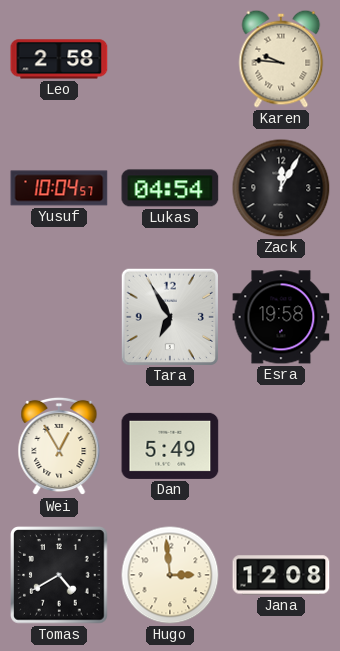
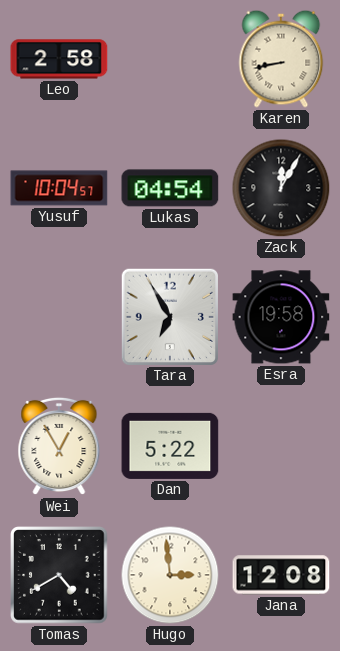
Karen: 9:46 -> 8:43 (281, 59)
Dan: 5:49 -> 5:22 (170, 446)
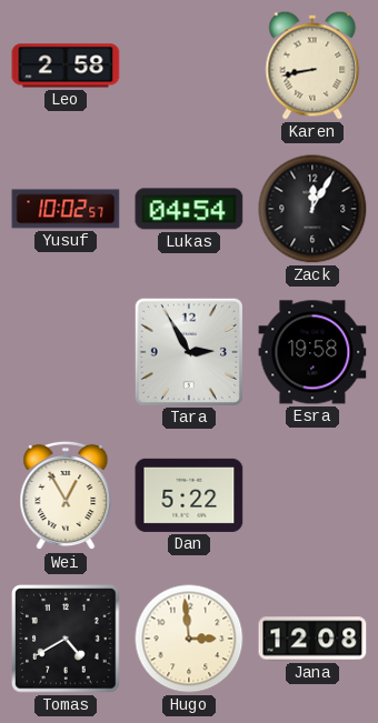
Yusuf: 10:04 -> 10:02 (66, 209)
Tara: 6:55 -> 2:55 (188, 351)
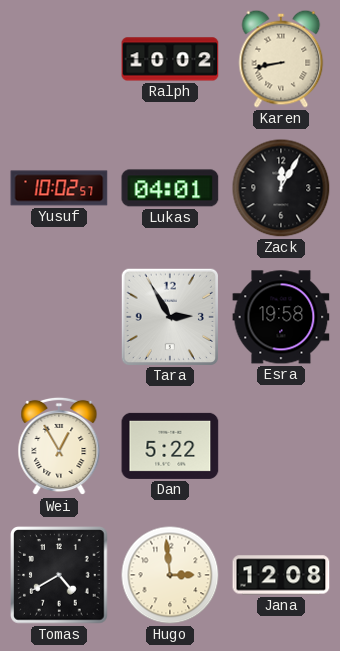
Leo: 2:58 -> none (66, 66)
Ralph: none -> 10:02 (170, 59)
Lukas: 04:54 -> 04:01 (170, 188)
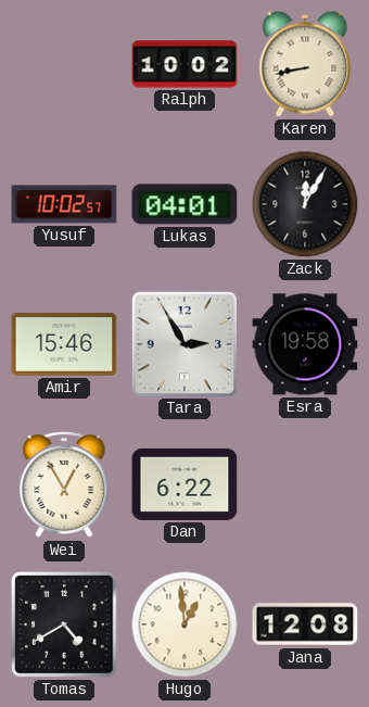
Amir: none -> 15:46 (64, 344)
Dan: 5:22 -> 6:22 (184, 484)
Hugo: 2:59 -> 12:59 (184, 624)
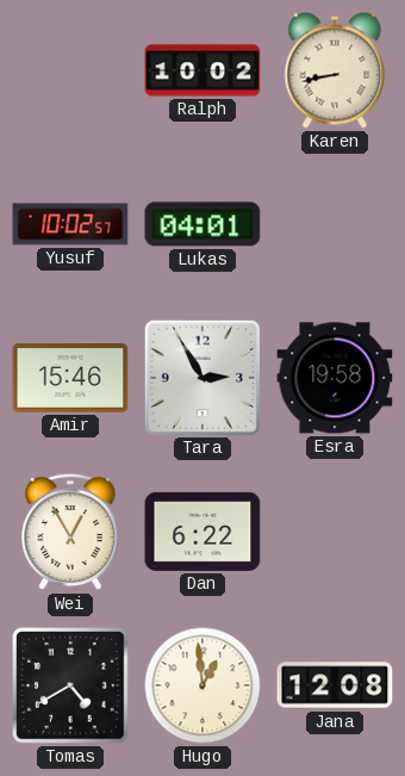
Zack: 12:05 -> none (305, 204)
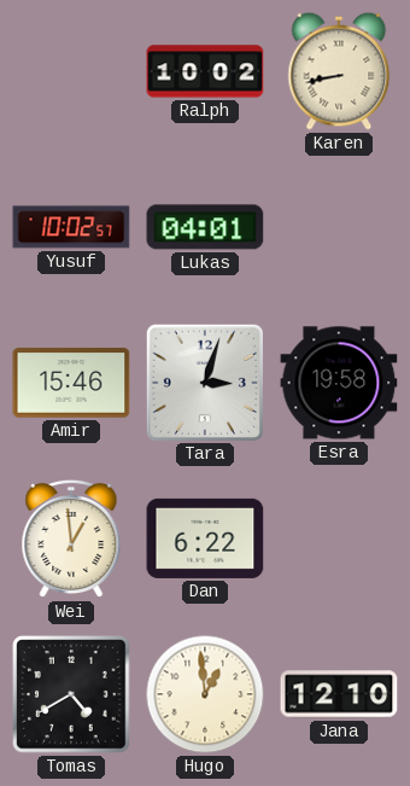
Tara: 2:55 -> 3:03 (204, 382)
Wei: 12:55 -> 12:59 (71, 538)
Jana: 12:08 -> 12:10 (339, 694)
